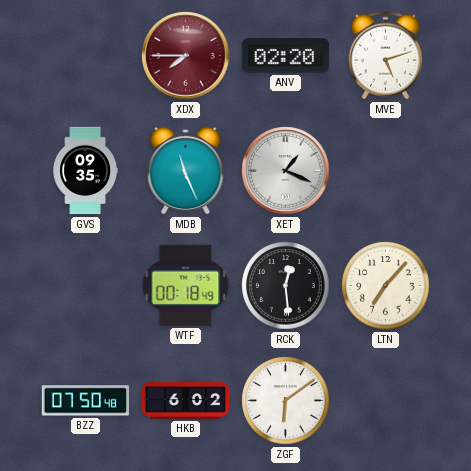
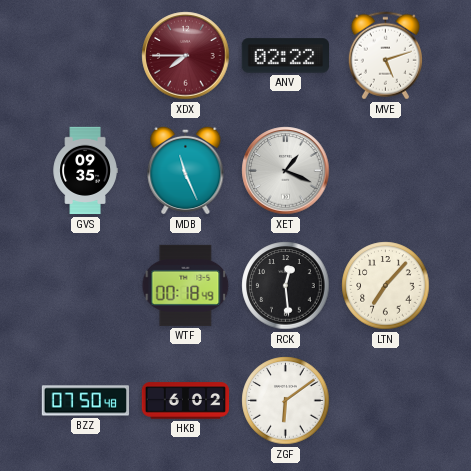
ANV: 02:20 -> 02:22 (285, 56)
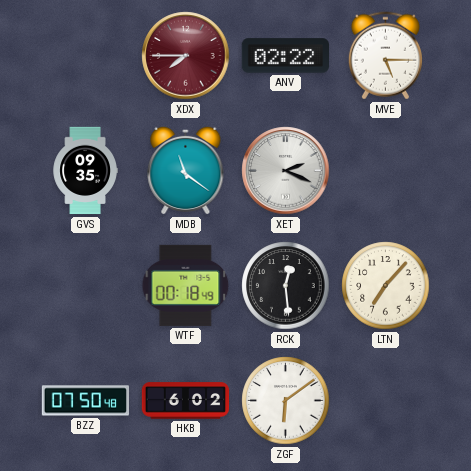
MVE: 5:12 -> 5:15 (385, 56)
MDB: 11:26 -> 11:21 (186, 170)
XET: 1:19 -> 2:19 (286, 171)
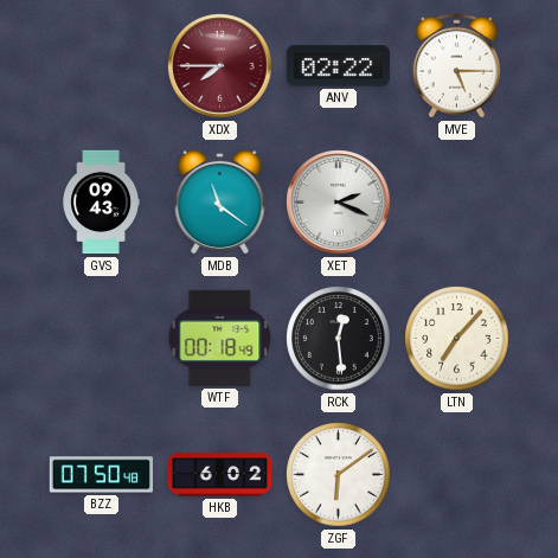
GVS: 09:35 -> 09:43 (101, 203)
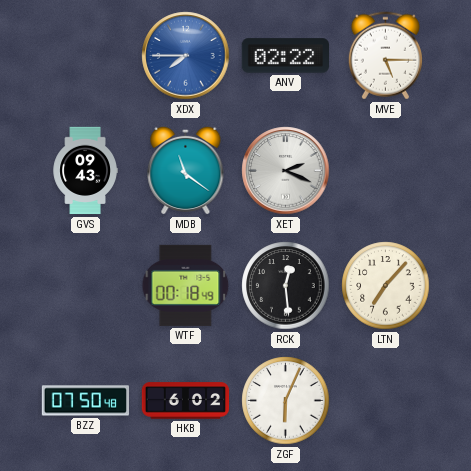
XDX dial: burgundy -> blue (186, 56)
ZGF: 6:09 -> 6:04 (286, 401)
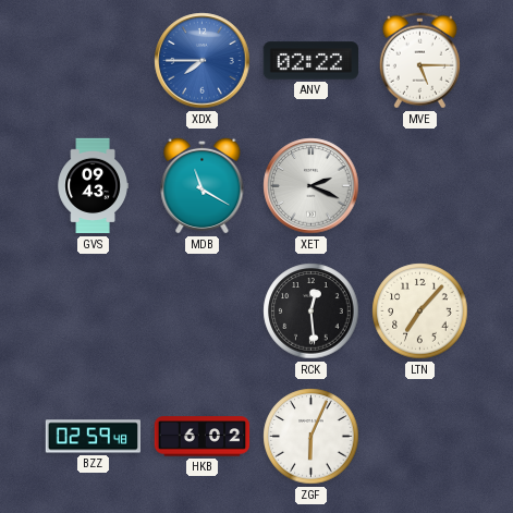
MDB: 11:21 -> 11:20 (203, 185)
WTF: 00:18 -> none (186, 285)
BZZ: 07:50 -> 02:59 (94, 437)
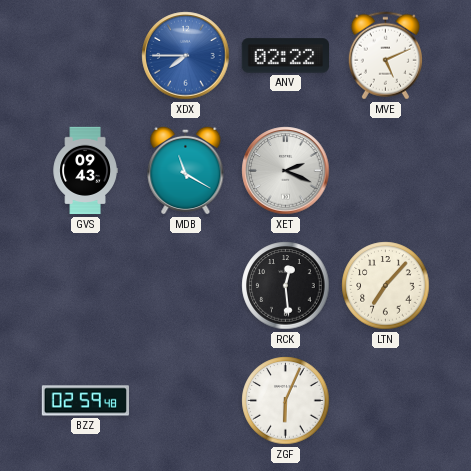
MVE: 5:15 -> 5:11 (385, 56)
HKB: 6:02 -> none (203, 437)
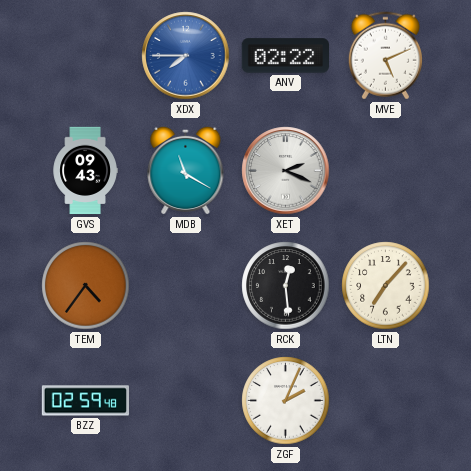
TEM: none -> 4:36 (86, 286)
ZGF: 6:04 -> 2:04 (286, 401)
